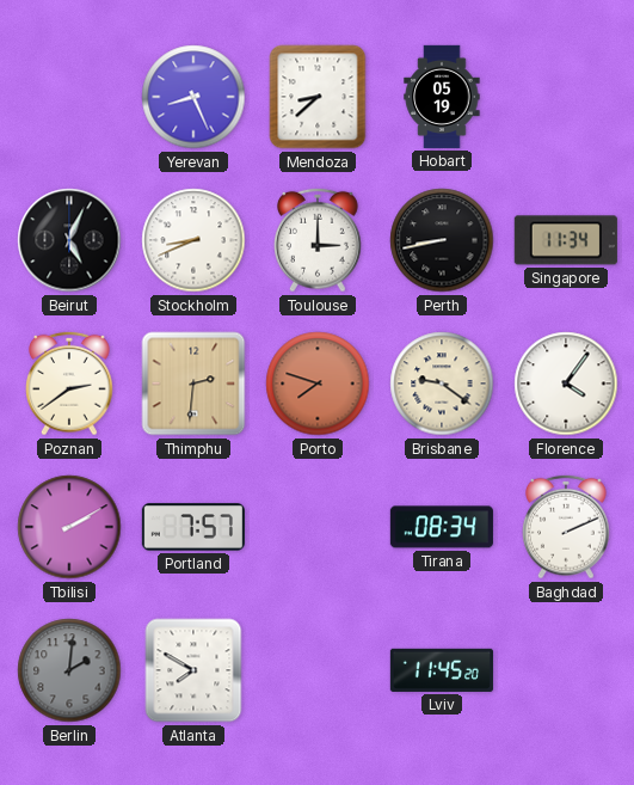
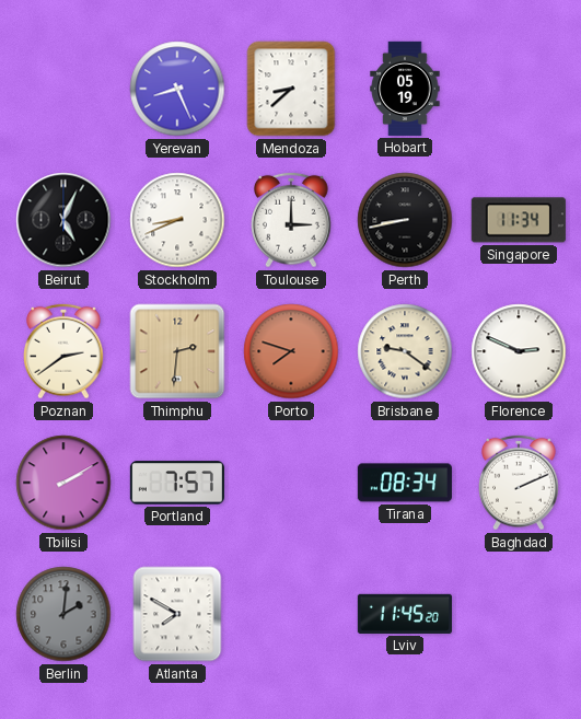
Florence: 4:06 -> 2:49 (519, 351)
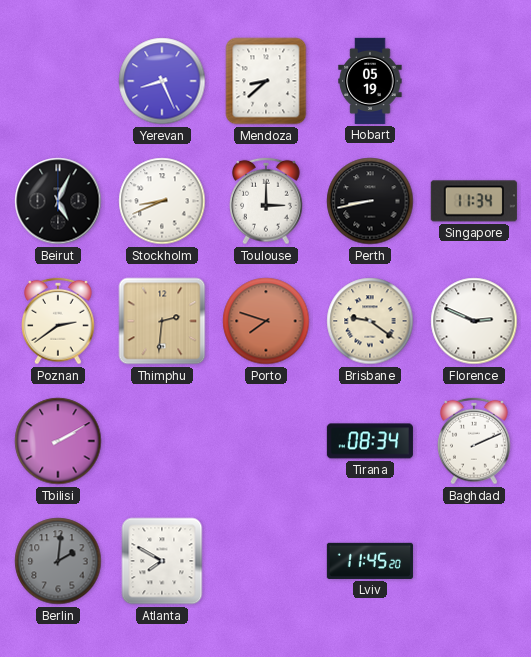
Portland: 7:57 -> none (177, 483)
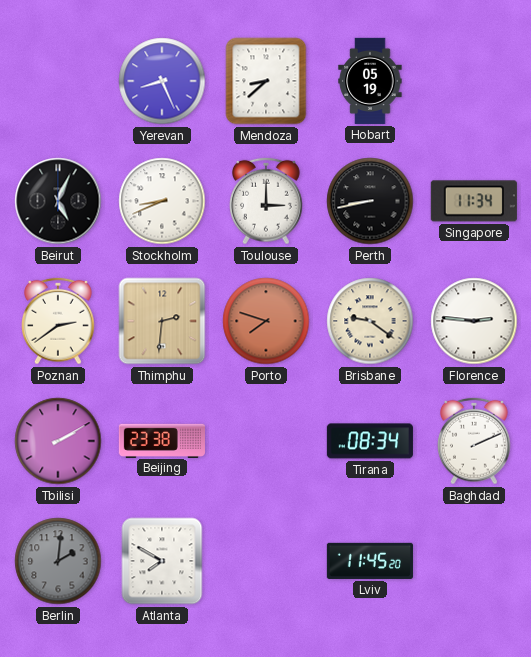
Florence: 2:49 -> 2:46 (474, 321)
Beijing: none -> 23:38 (162, 440)
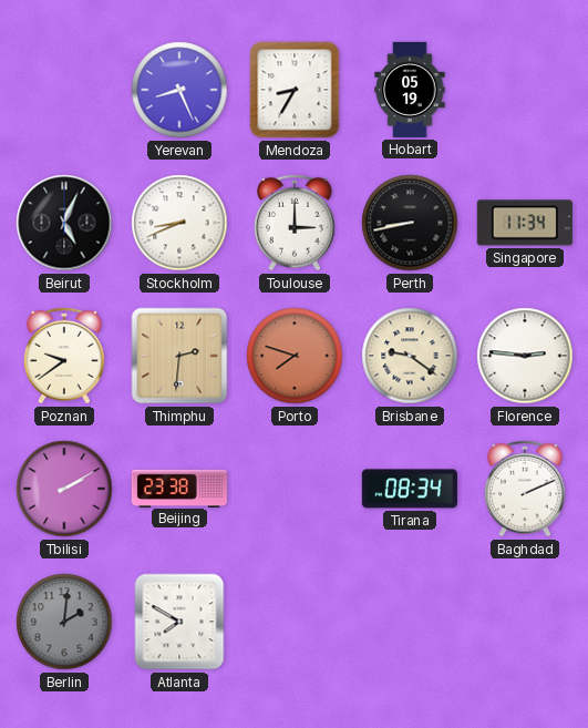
Mendoza: 8:38 -> 8:35 (295, 90)
Poznan: 2:39 -> 9:39 (65, 356)
Lviv: 11:45 -> none (370, 561)
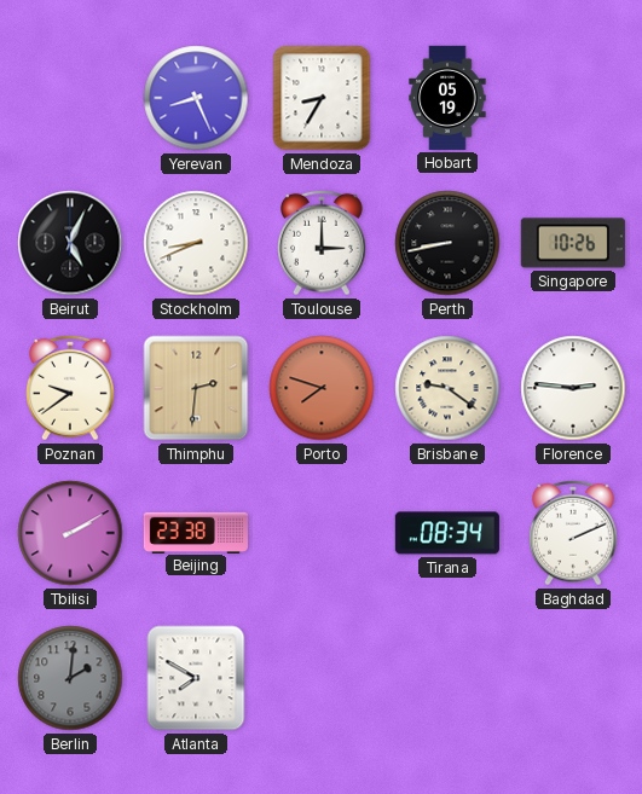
Singapore: 11:34 -> 10:26 (573, 243)
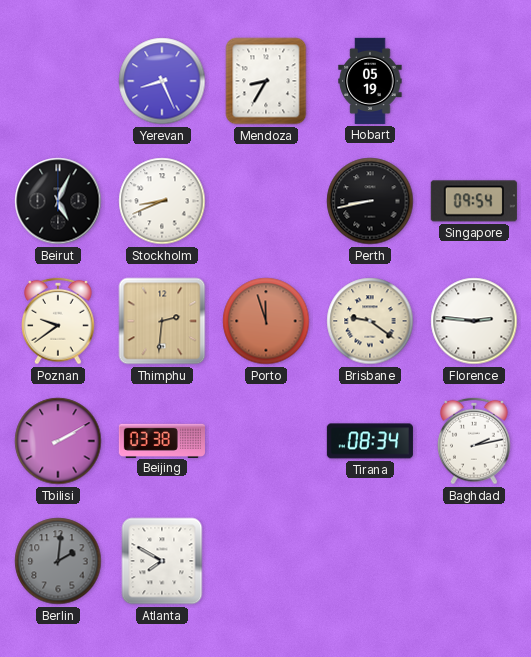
Toulouse: 3:00 -> none (323, 243)
Singapore: 10:26 -> 09:54 (474, 201)
Porto: 7:48 -> 11:57 (266, 321)
Beijing: 23:38 -> 03:38 (162, 440)
Baghdad: 2:11 -> 2:13 (475, 441)
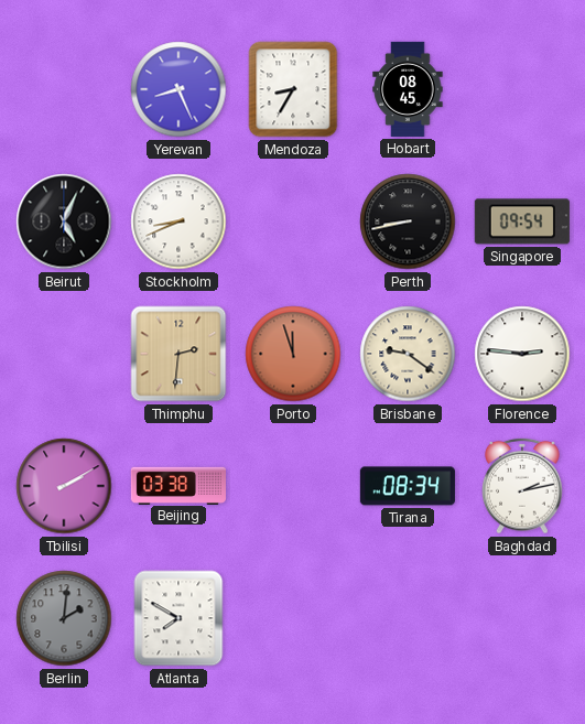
Hobart: 05:19 -> 08:45 (408, 89)
Poznan: 9:39 -> none (59, 321)
